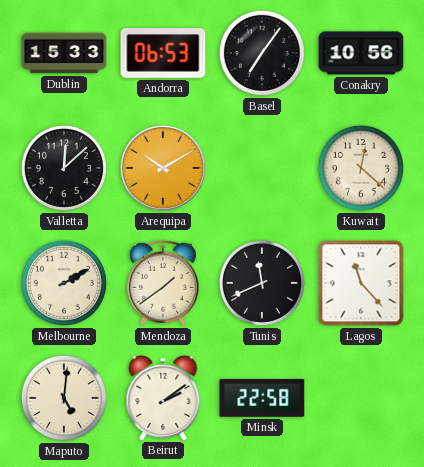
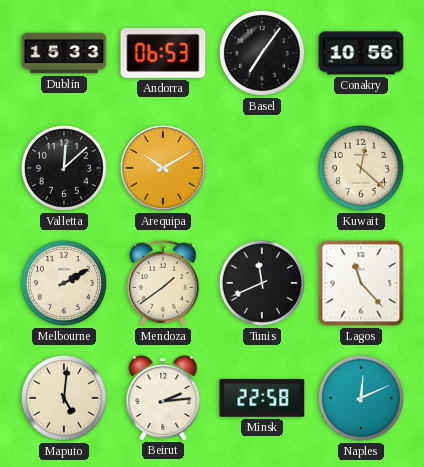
Beirut: 2:09 -> 2:14 (163, 398)
Naples: none -> 12:11 (361, 398)
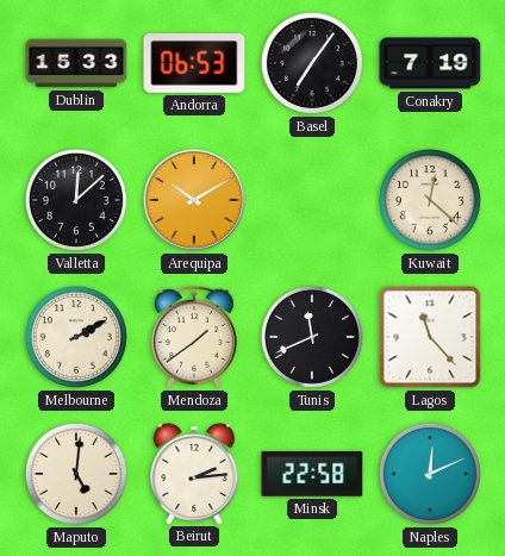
Conakry: 10:56 -> 7:19 (430, 63)
